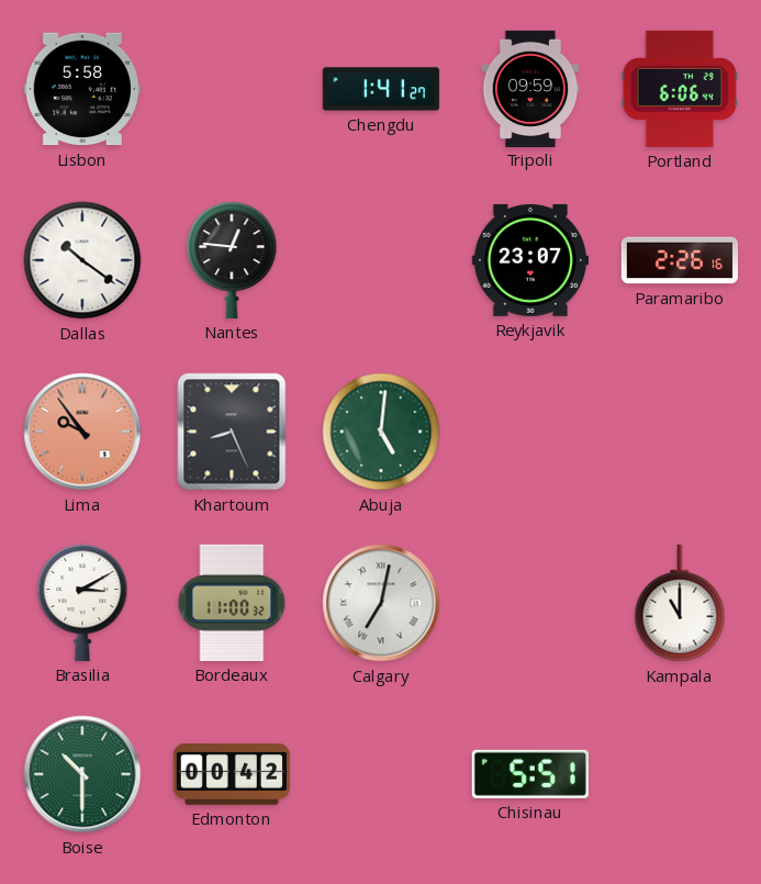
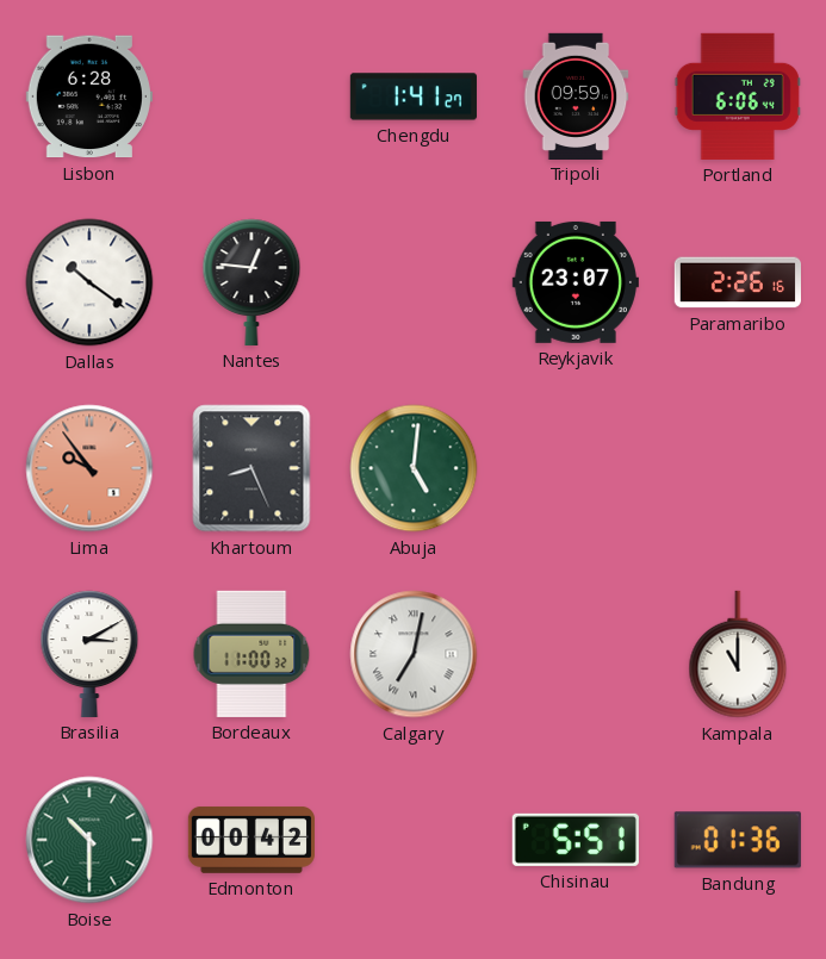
Lisbon: 5:58 -> 6:28 (89, 96)
Bandung: none -> 01:36 (738, 840)
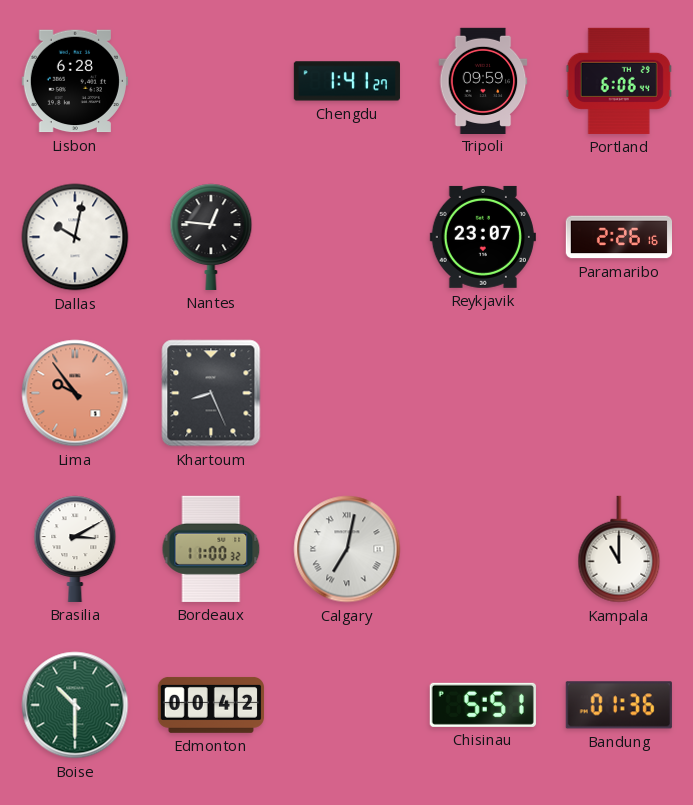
Dallas: 10:21 -> 10:02 (75, 237)
Abuja: 5:01 -> none (414, 468)
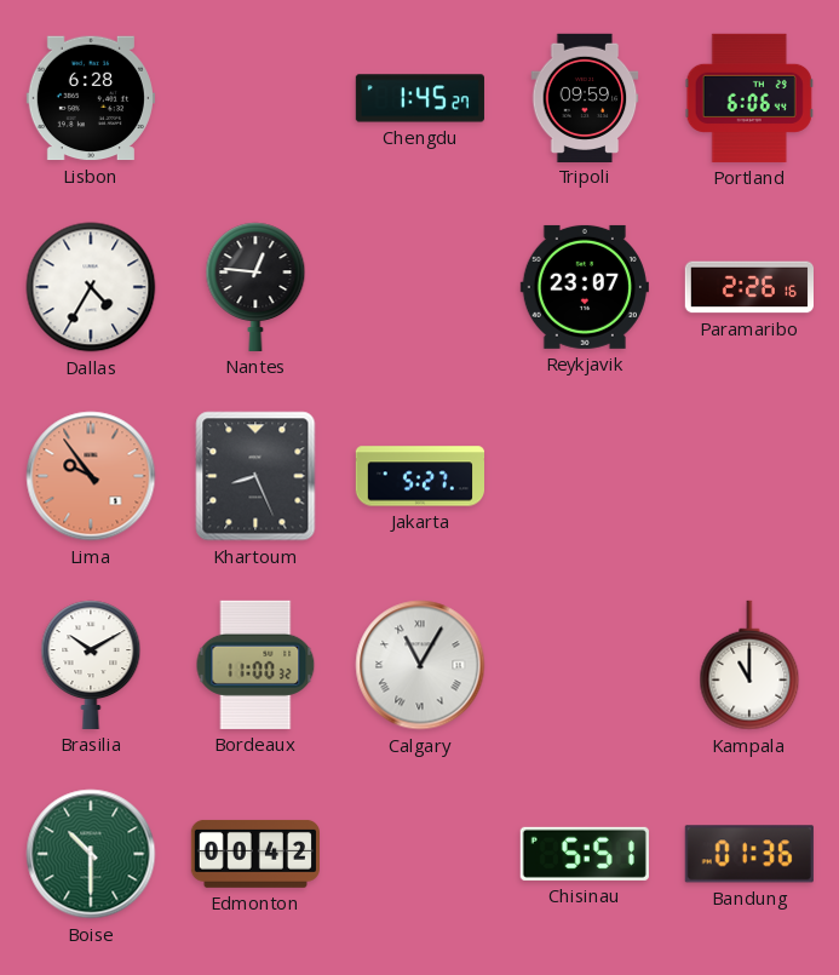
Chengdu: 1:41 -> 1:45 (420, 98)
Dallas: 10:02 -> 4:35 (91, 287)
Jakarta: none -> 5:27 (419, 476)
Brasilia: 3:10 -> 10:10 (91, 665)
Calgary: 7:02 -> 11:05 (420, 665)
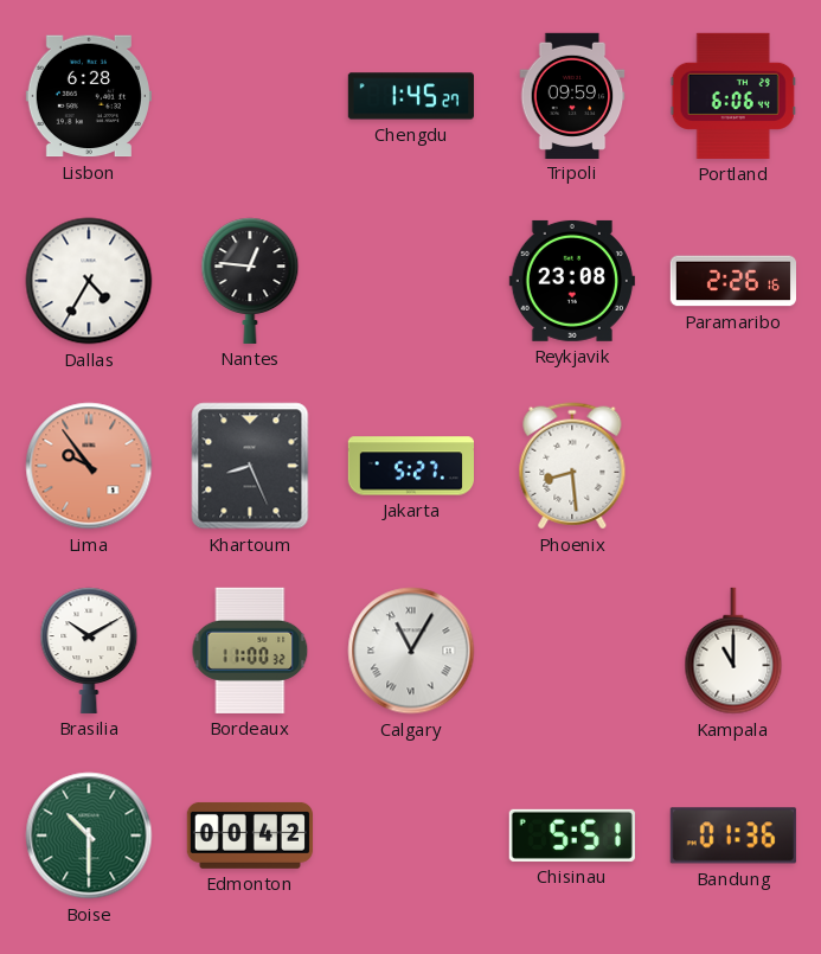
Reykjavik: 23:07 -> 23:08 (572, 281)
Phoenix: none -> 8:29 (572, 466)
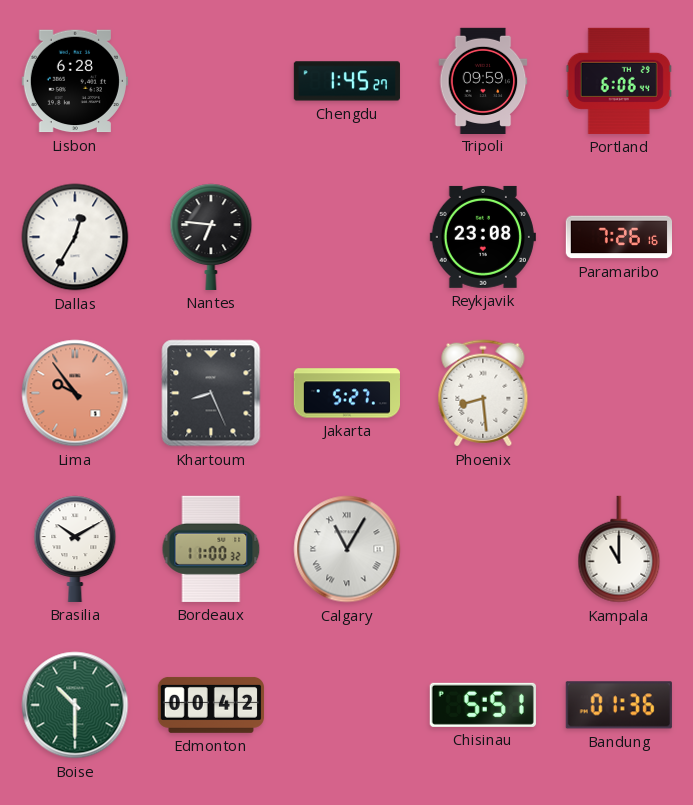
Dallas: 4:35 -> 12:35 (75, 237)
Nantes: 12:46 -> 6:46 (211, 237)
Paramaribo: 2:26 -> 7:26 (618, 237)
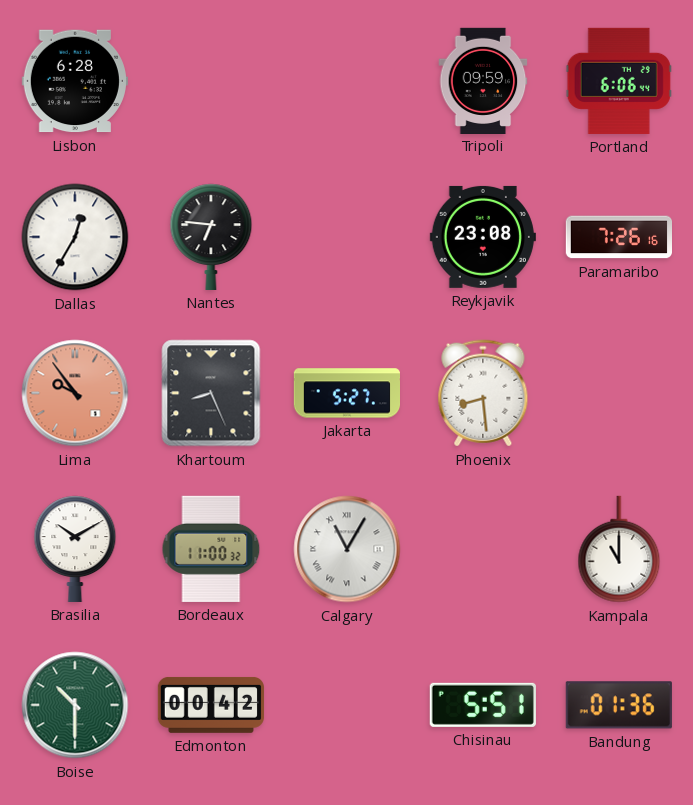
Chengdu: 1:45 -> none (347, 81)
